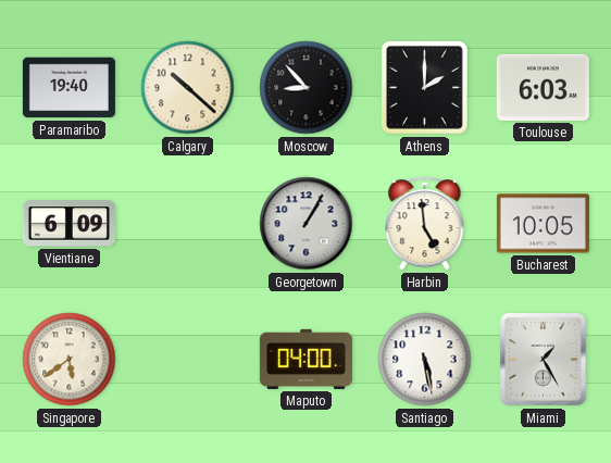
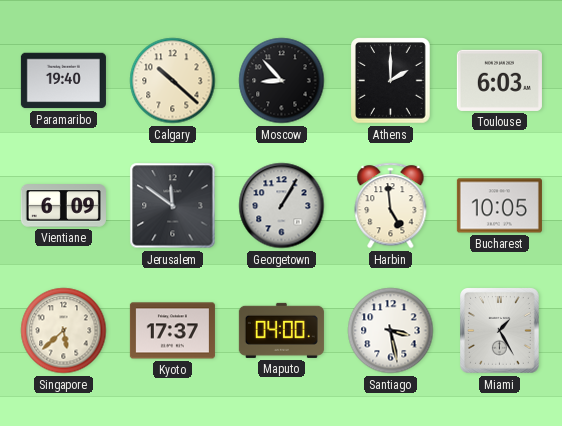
Jerusalem: none -> 11:51 (173, 206)
Singapore: 5:39 -> 5:38 (64, 331)
Kyoto: none -> 17:37 (172, 331)
Santiago: 5:28 -> 3:28 (391, 331)
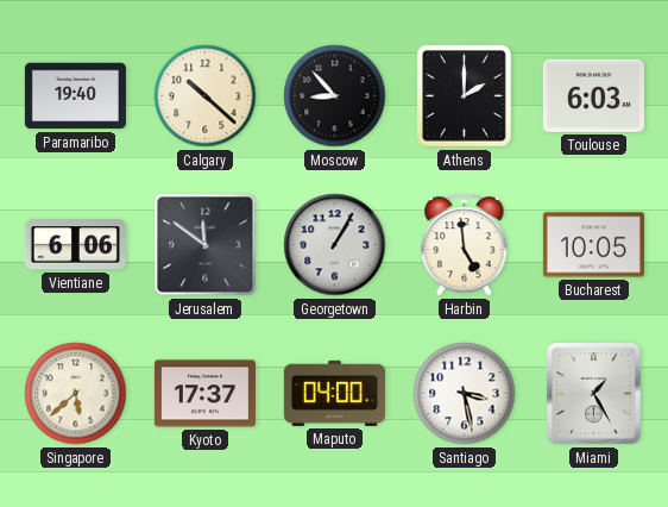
Vientiane: 6:09 -> 6:06 (75, 245)
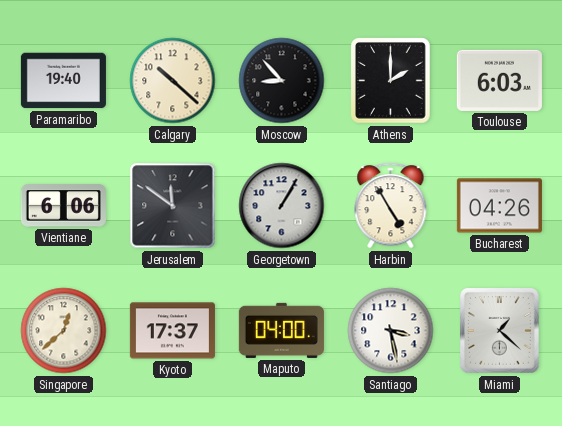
Harbin: 4:59 -> 4:55 (391, 206)
Bucharest: 10:05 -> 04:26 (499, 206)
Singapore: 5:38 -> 12:38 (64, 331)
Miami: 1:25 -> 1:22 (500, 331)
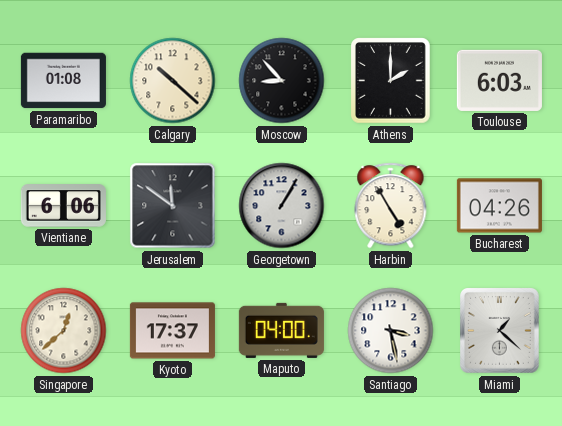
Paramaribo: 19:40 -> 01:08 (63, 81)
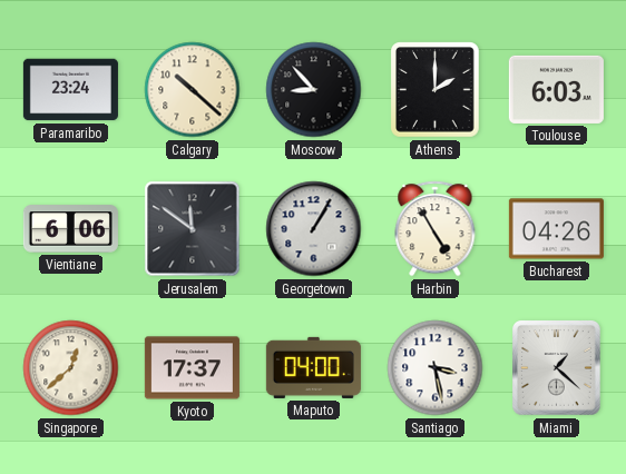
Paramaribo: 01:08 -> 23:24 (70, 90)
